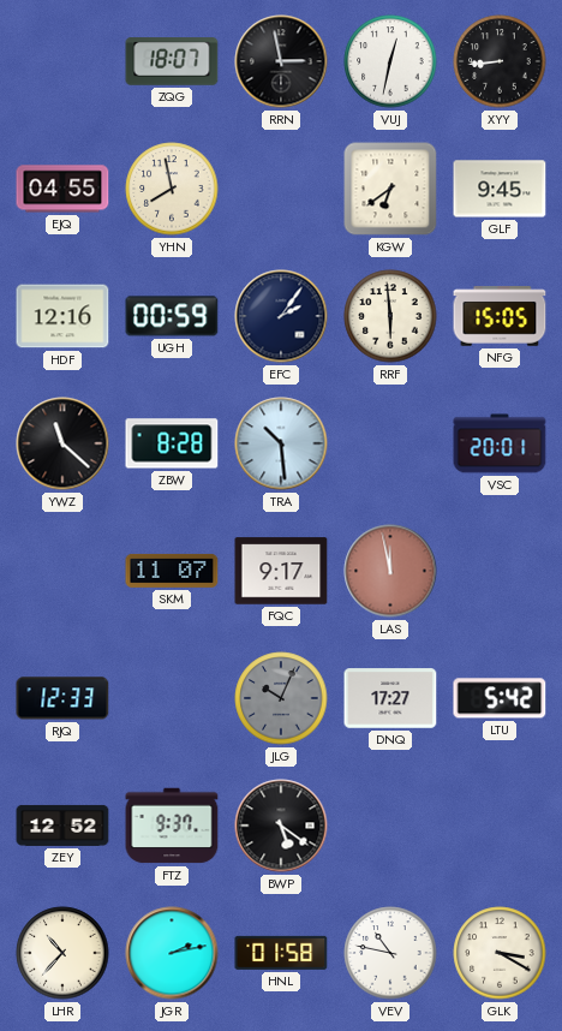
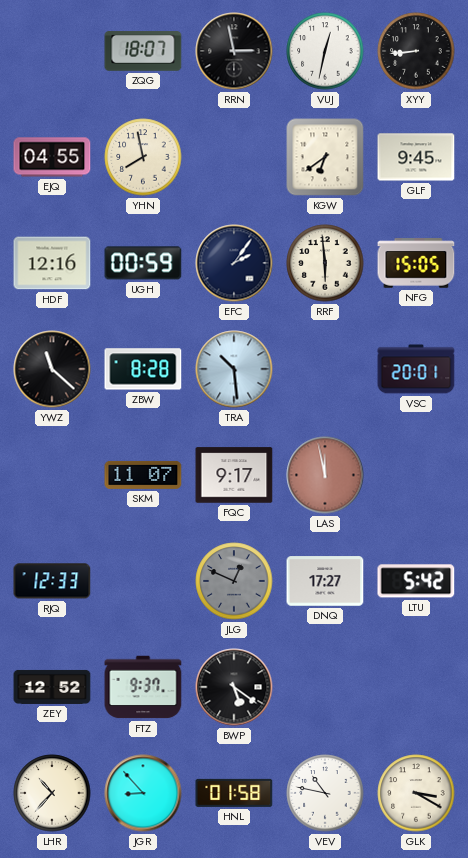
JLG: 10:04 -> 12:49 (234, 581)
JGR: 2:13 -> 8:53 (143, 793)
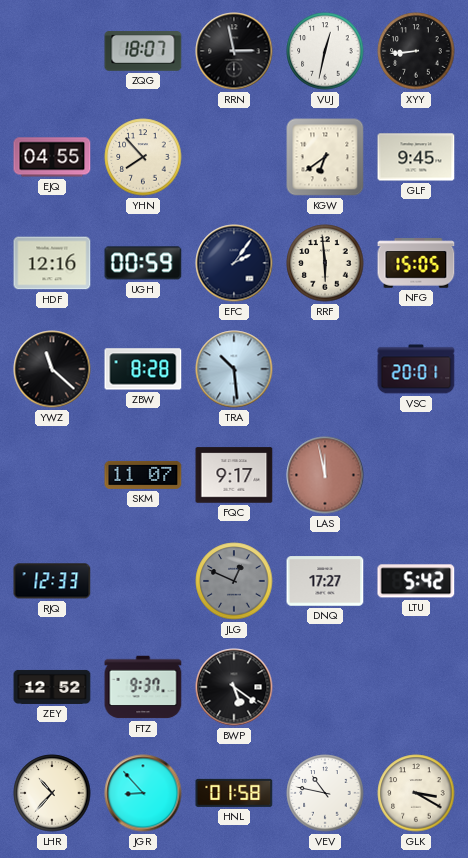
YHN: 7:58 -> 7:53 (143, 157)
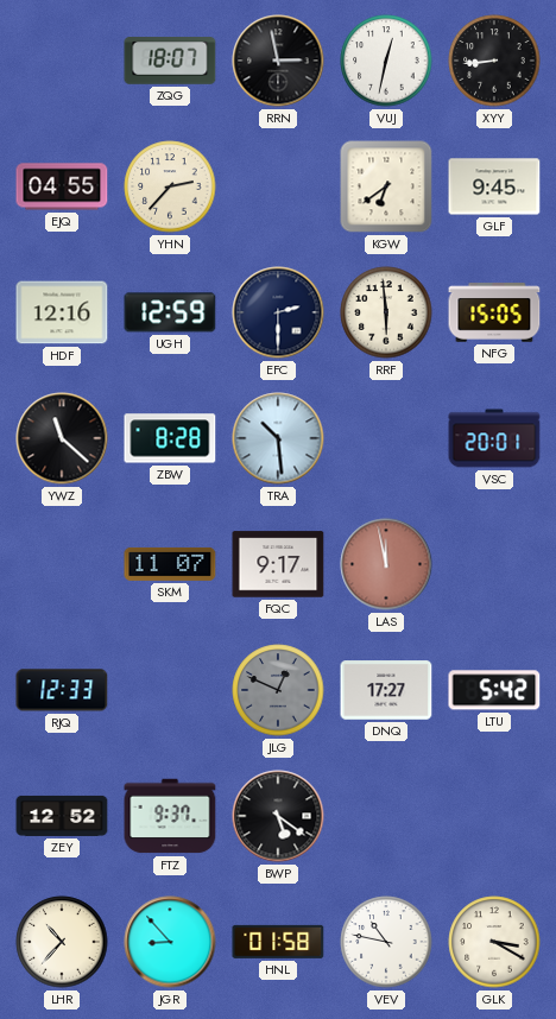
YHN: 7:53 -> 2:37 (170, 186)
UGH: 00:59 -> 12:59 (170, 312)
EFC: 2:06 -> 2:30 (278, 312)
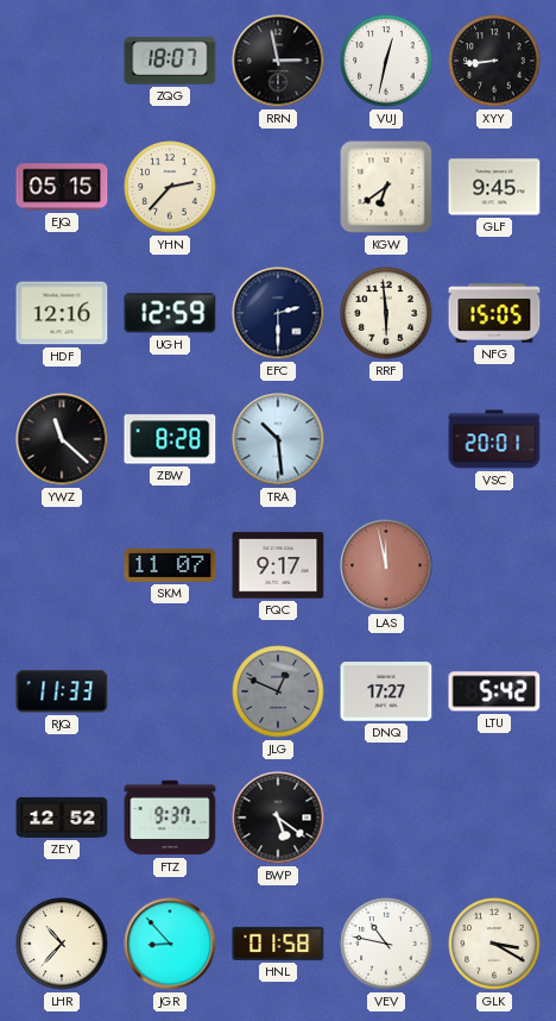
EJQ: 04:55 -> 05:15 (62, 187)
RJQ: 12:33 -> 11:33 (62, 691)
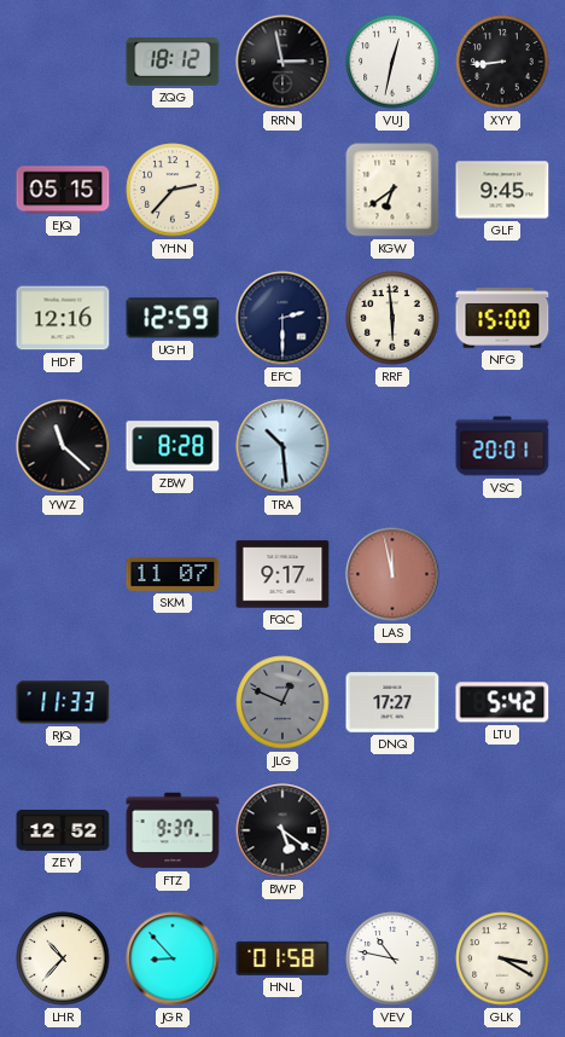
ZQG: 18:07 -> 18:12 (173, 62)
NFG: 15:05 -> 15:00 (502, 318)
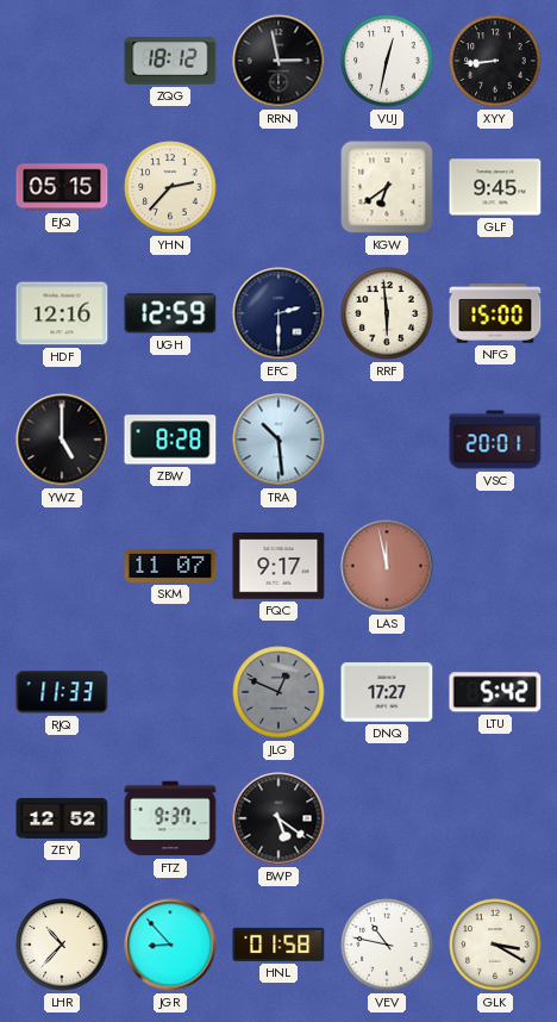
YWZ: 11:22 -> 5:00 (62, 440)
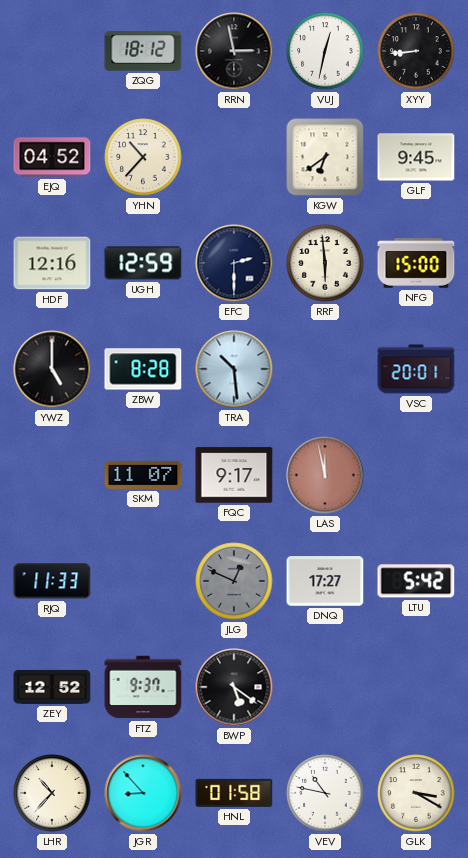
EJQ: 05:15 -> 04:52 (52, 157)
YHN: 2:37 -> 10:37 (143, 157)
